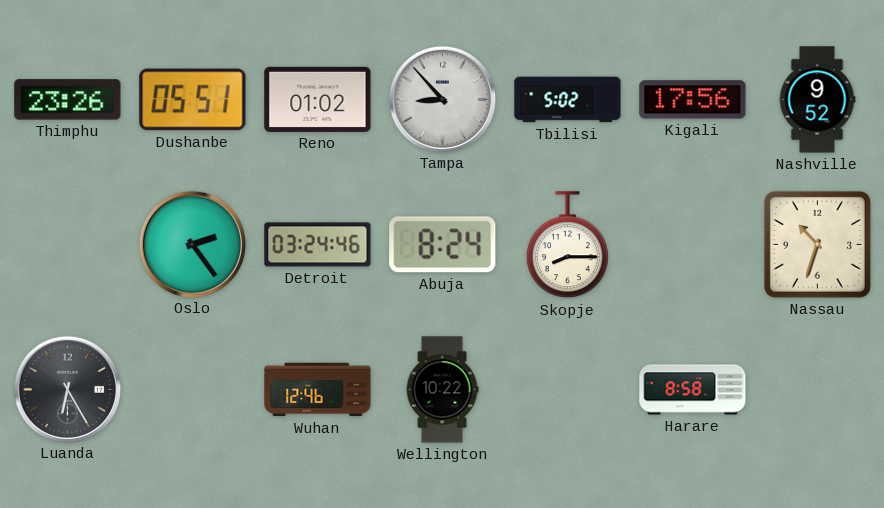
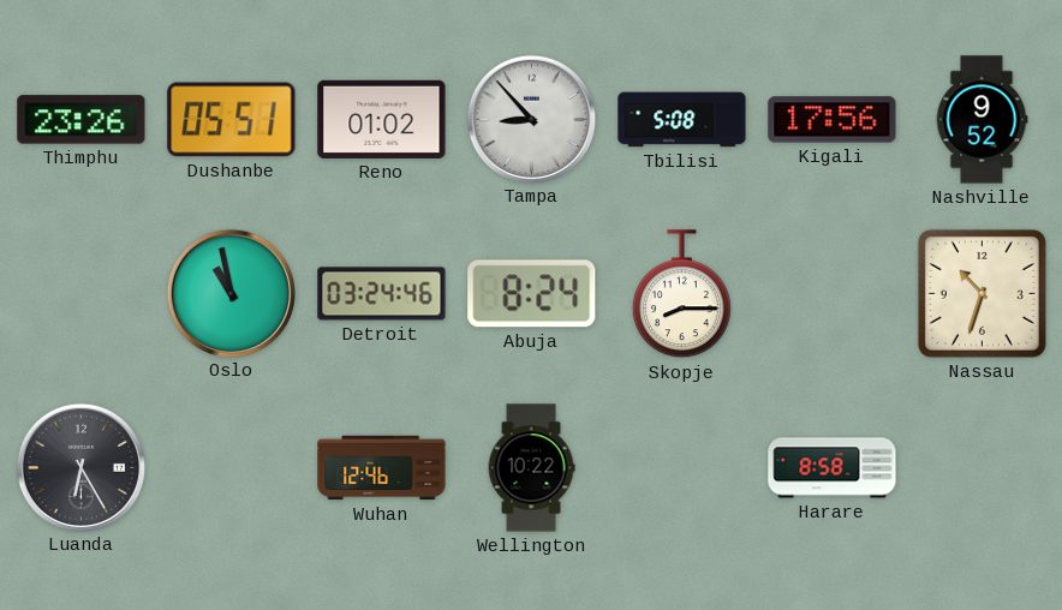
Tbilisi: 5:02 -> 5:08 (682, 120)
Oslo: 2:24 -> 10:58 (231, 293)
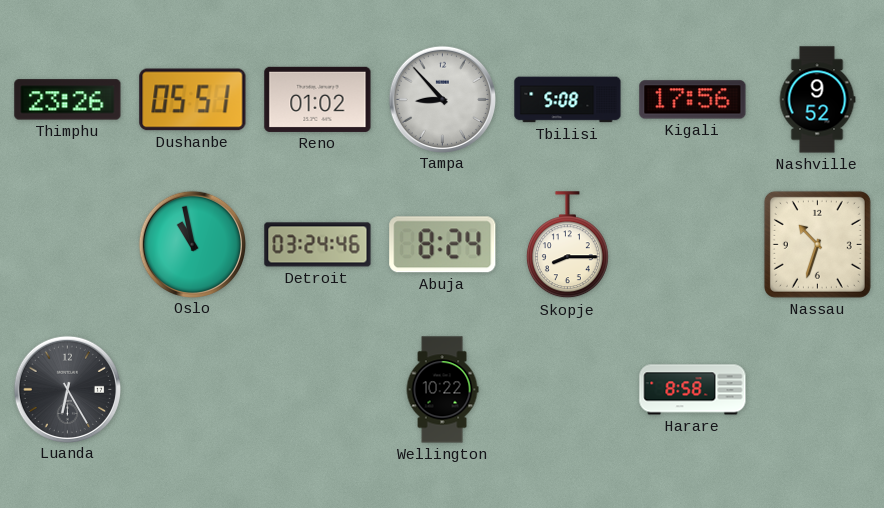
Wuhan: 12:46 -> none (382, 468)
